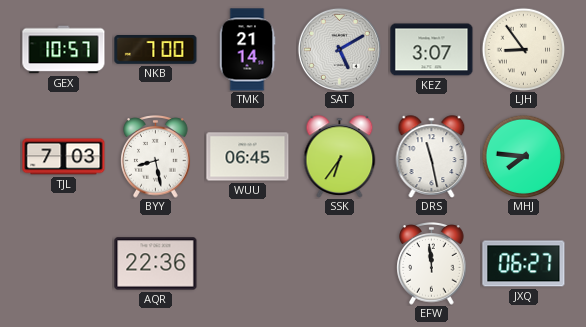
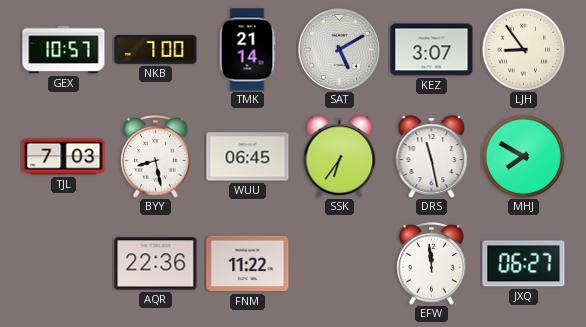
MHJ: 7:46 -> 7:50 (523, 156)
FNM: none -> 11:22 (248, 264)
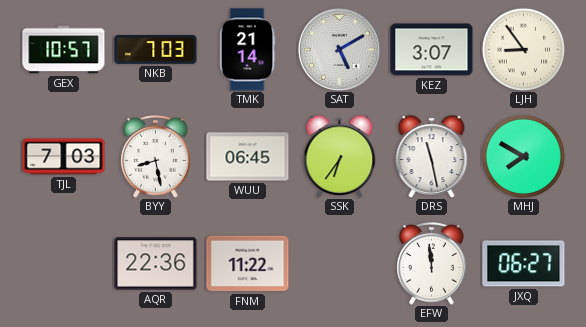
NKB: 7:00 -> 7:03 (156, 50)
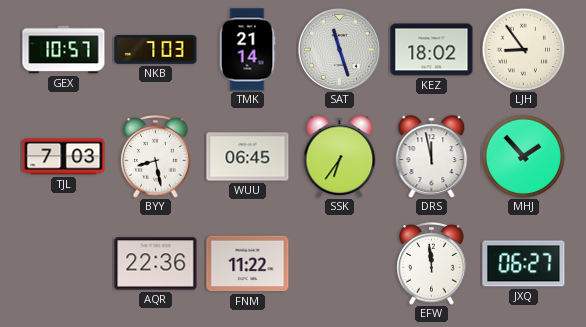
SAT: 5:10 -> 11:27 (339, 49)
KEZ: 3:07 -> 18:02 (432, 50)
DRS: 11:28 -> 11:58 (432, 157)
MHJ: 7:50 -> 1:53 (523, 156)
